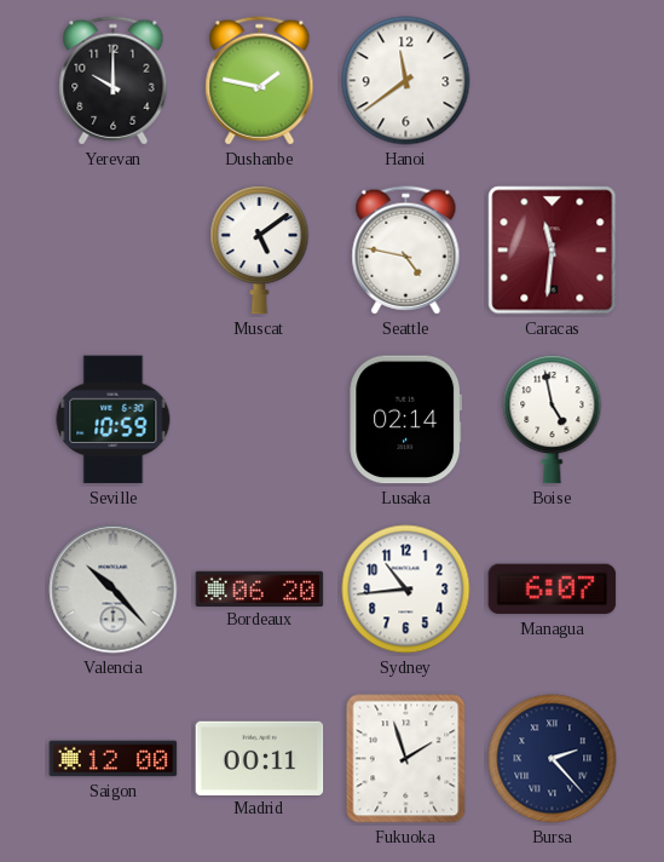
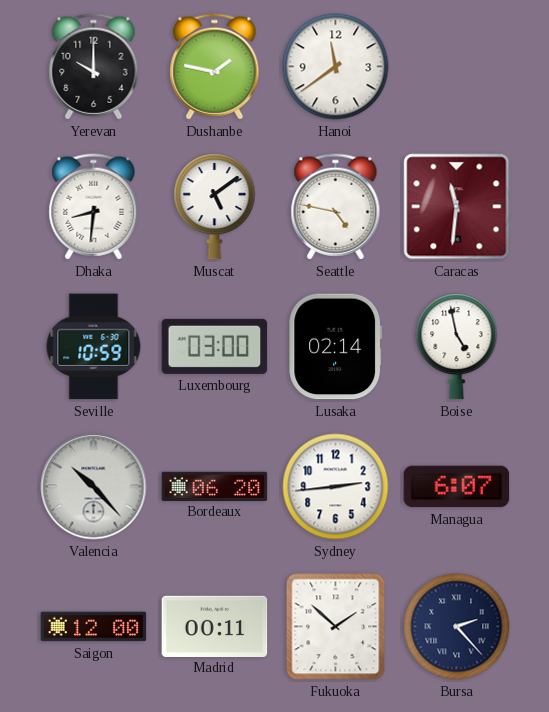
Dhaka: none -> 8:31 (94, 207)
Luxembourg: none -> 03:00 (215, 346)
Sydney: 10:44 -> 2:44 (336, 487)
Fukuoka: 1:57 -> 1:52 (336, 627)
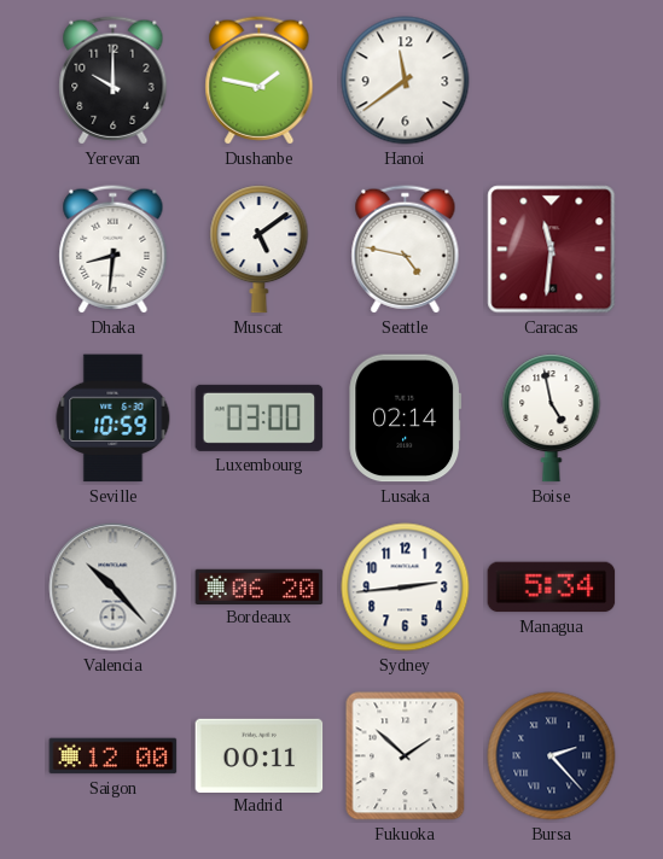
Managua: 6:07 -> 5:34 (552, 588)
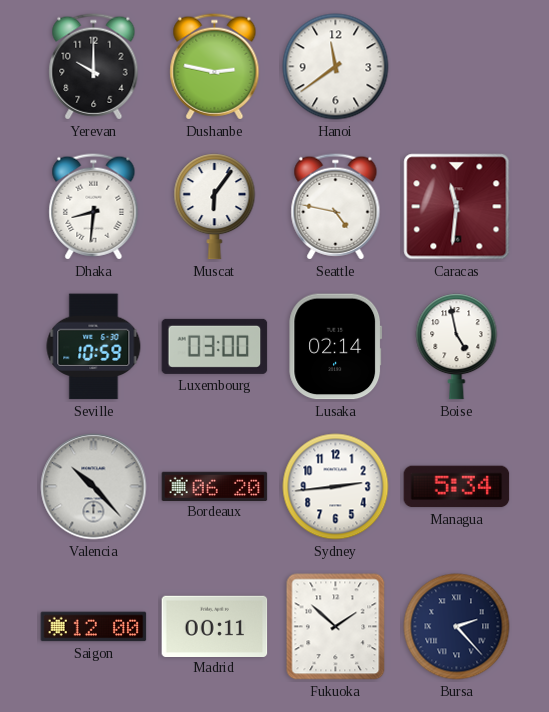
Dushanbe: 1:47 -> 2:47 (215, 67)
Muscat: 5:09 -> 6:06 (215, 207)
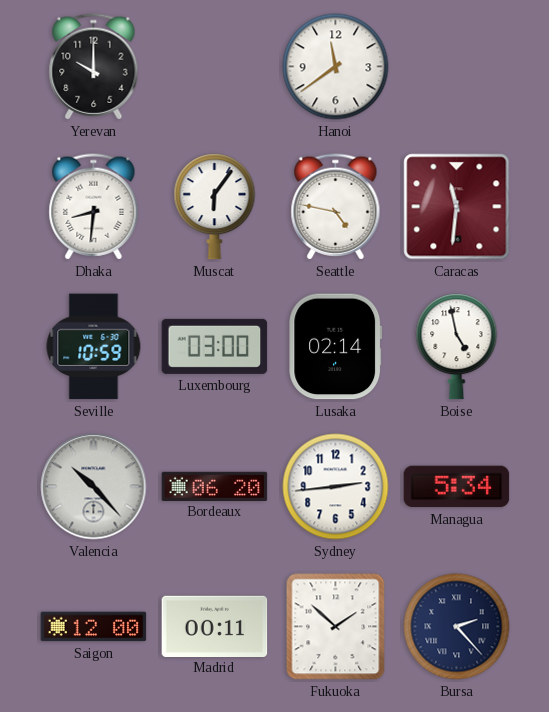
Dushanbe: 2:47 -> none (215, 67)
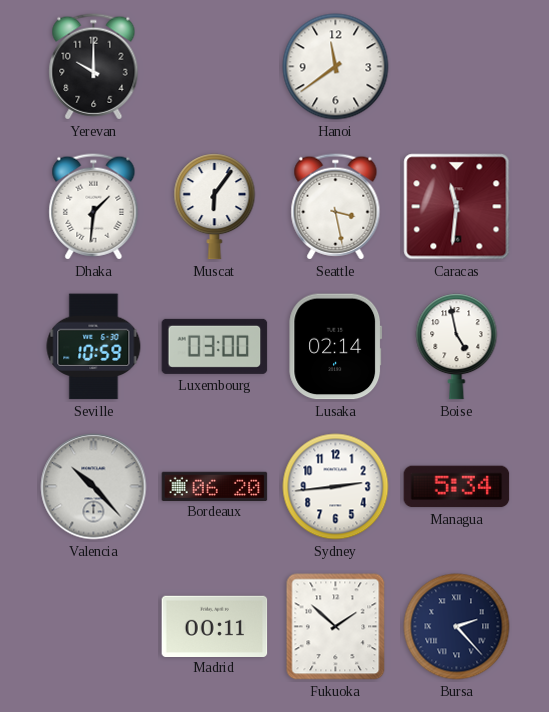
Dhaka: 8:31 -> 1:31 (94, 207)
Seattle: 4:47 -> 3:28 (336, 207)
Saigon: 12:00 -> none (94, 627)
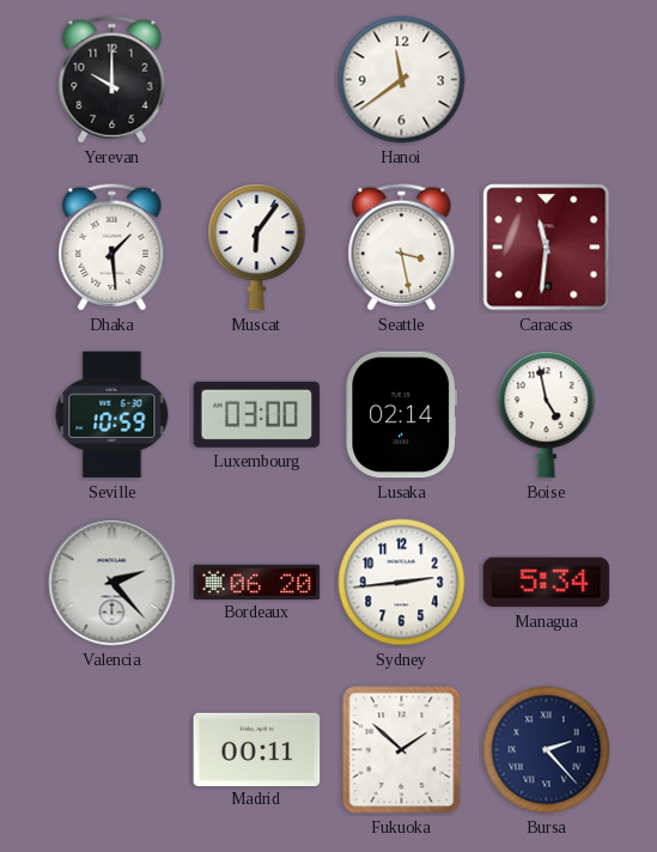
Dhaka: 1:31 -> 1:29 (112, 248)
Valencia: 10:23 -> 2:23 (112, 583)
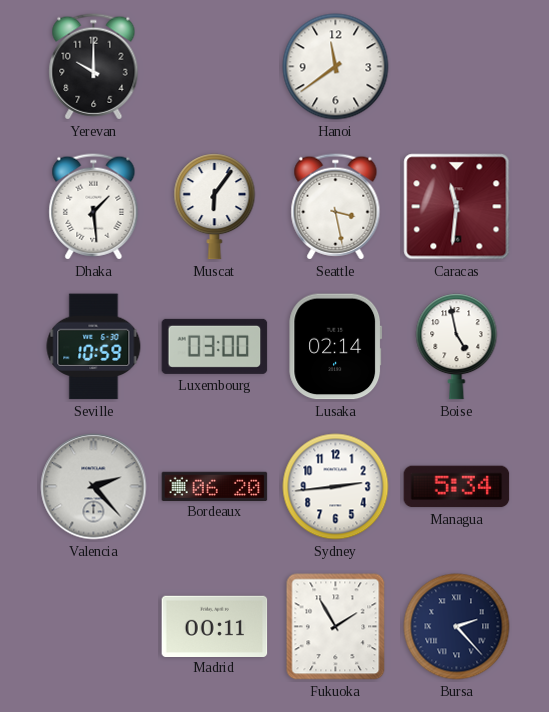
Fukuoka: 1:52 -> 1:55 (336, 627)
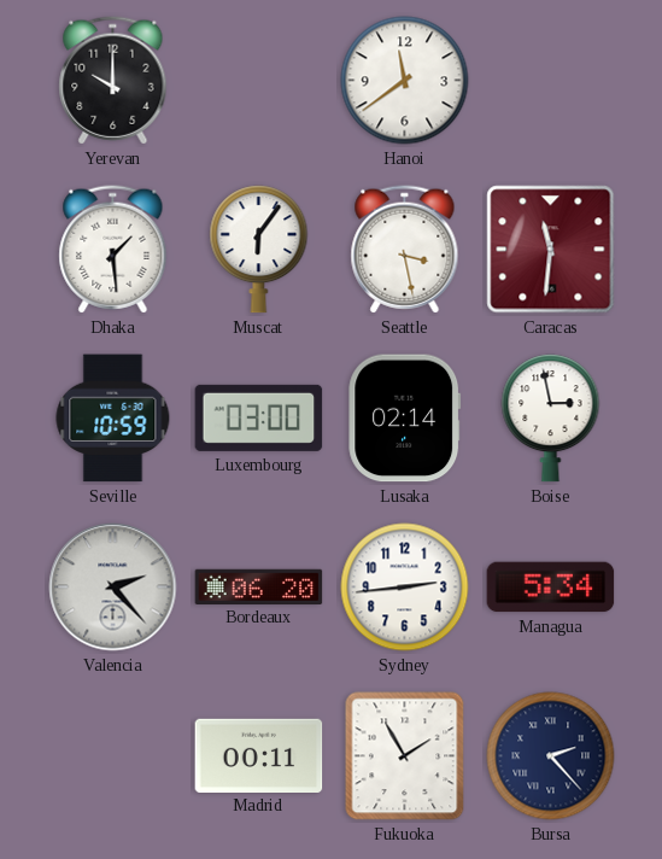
Boise: 4:58 -> 2:58 (551, 419)
